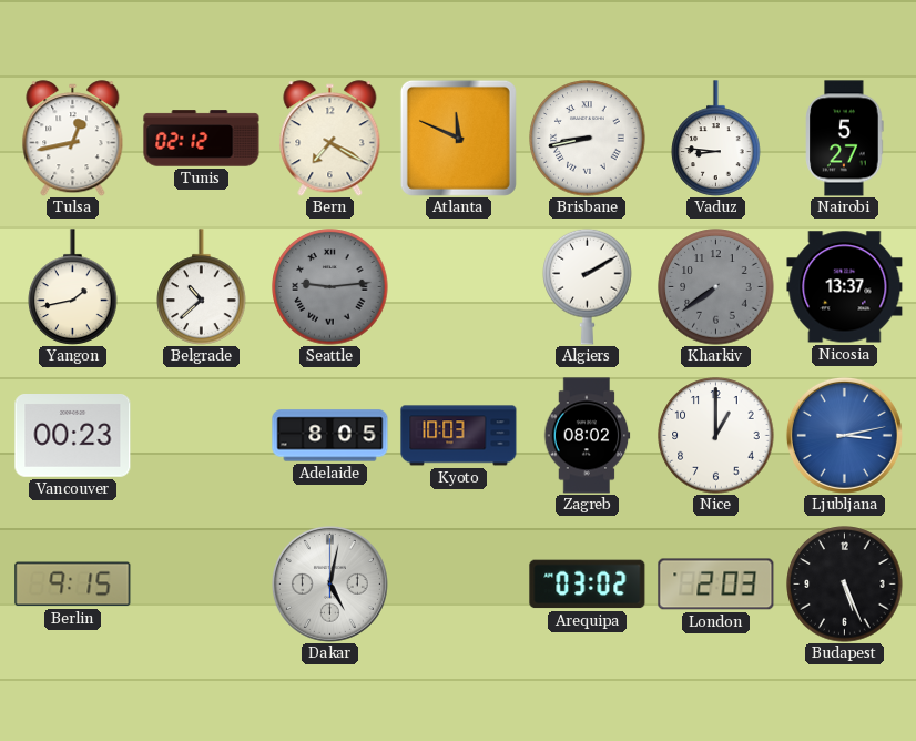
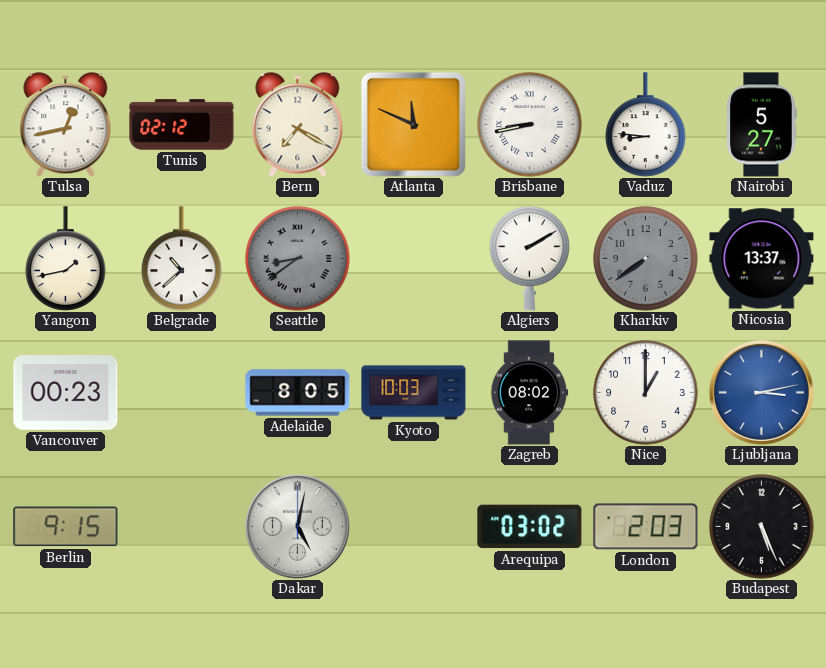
Seattle: 9:14 -> 8:39 (298, 259)
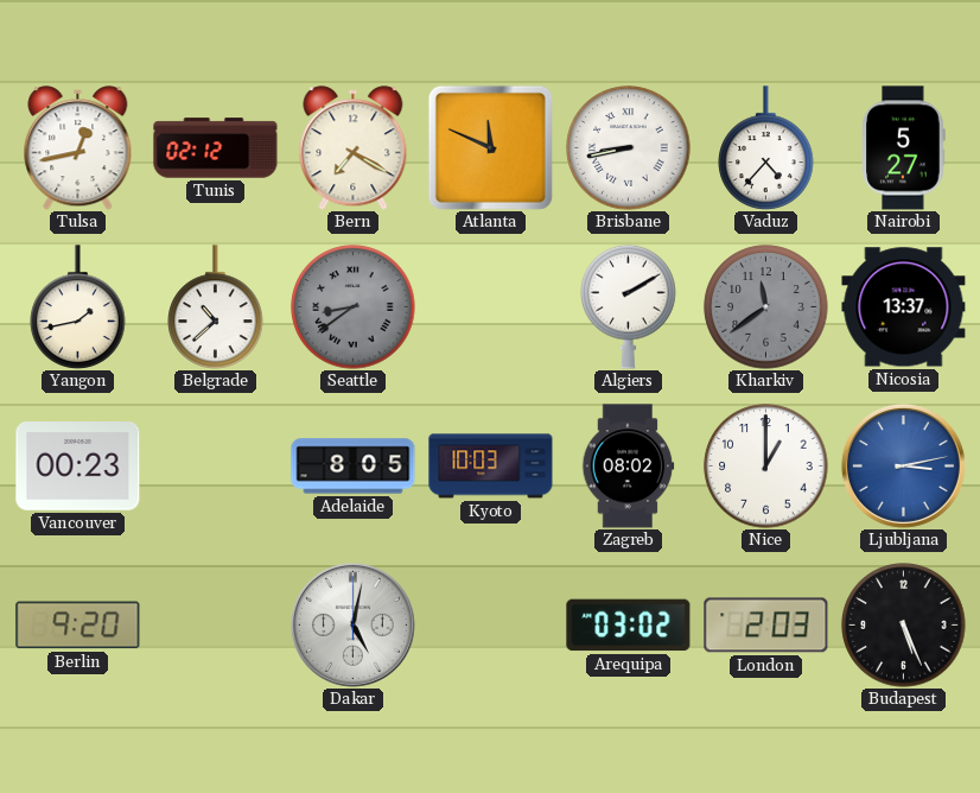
Vaduz: 8:46 -> 4:37 (766, 148)
Kharkiv: 7:39 -> 11:39 (766, 307)
Berlin: 9:15 -> 9:20 (78, 626)
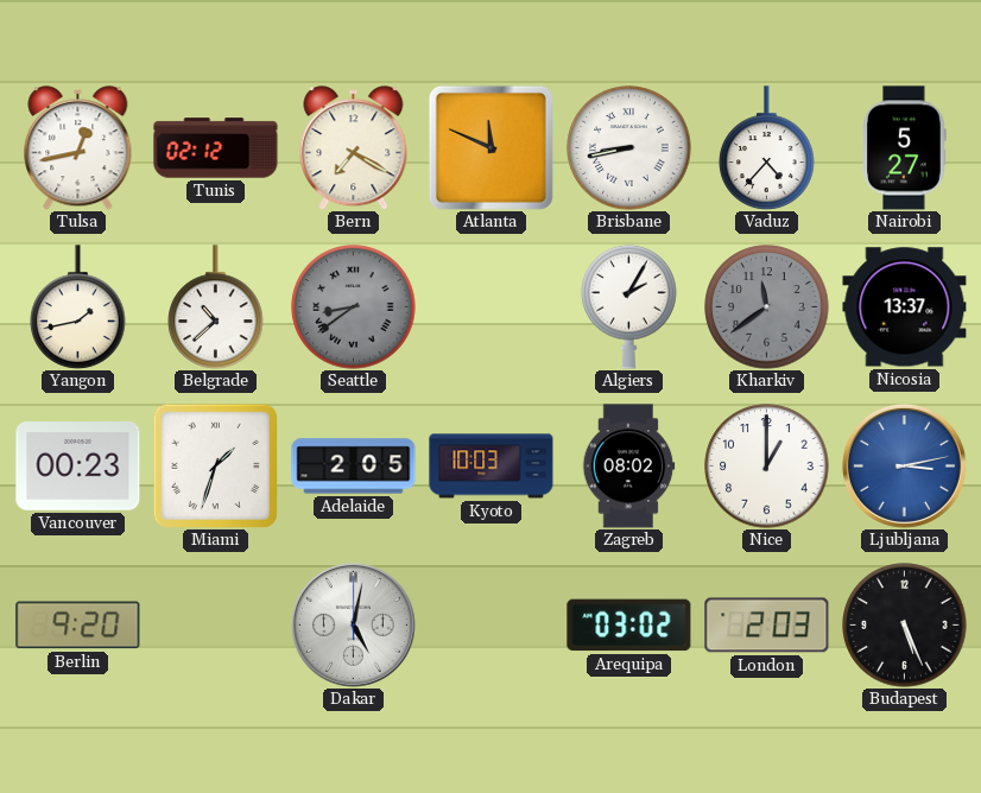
Algiers: 2:10 -> 2:05 (629, 306)
Miami: none -> 1:33 (215, 465)
Adelaide: 8:05 -> 2:05 (354, 467)
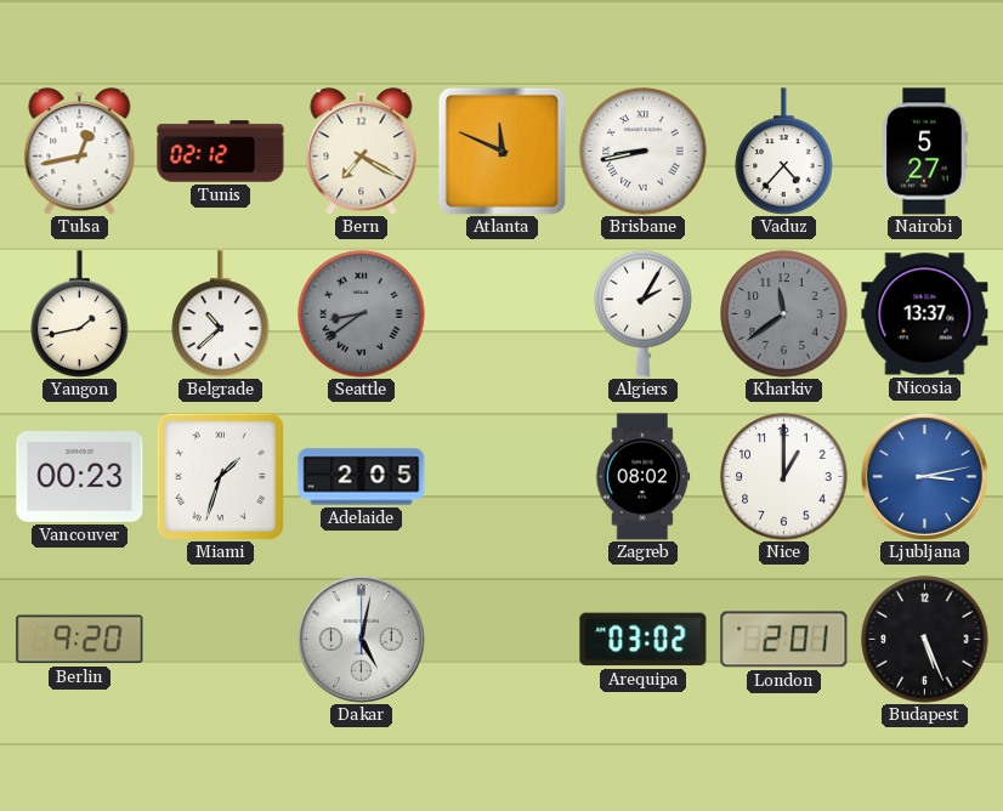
Kyoto: 10:03 -> none (492, 467)
London: 2:03 -> 2:01 (784, 640)
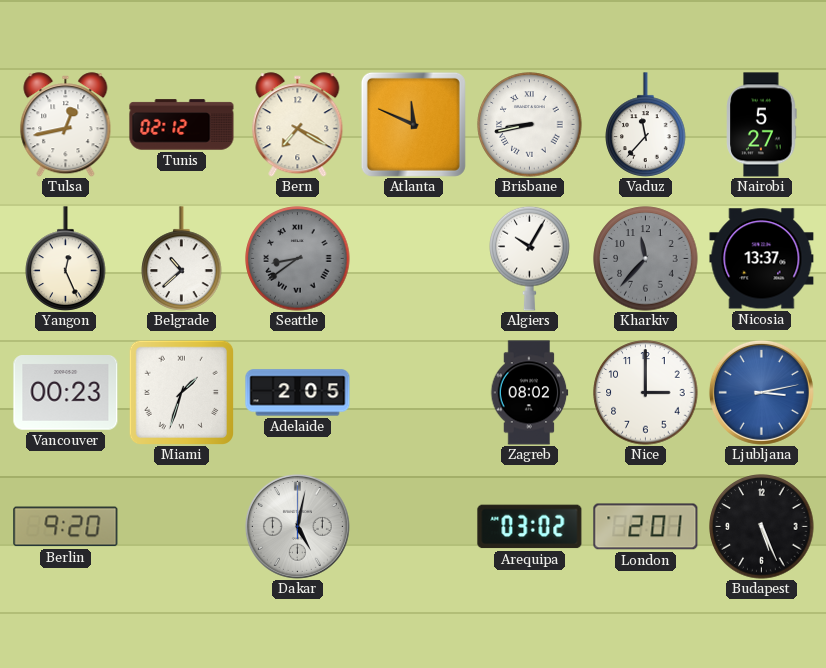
Vaduz: 4:37 -> 11:37 (646, 125)
Yangon: 1:43 -> 12:26 (66, 259)
Algiers: 2:05 -> 10:05 (530, 258)
Kharkiv: 11:39 -> 11:37 (646, 259)
Nice: 1:00 -> 3:00 (646, 393)
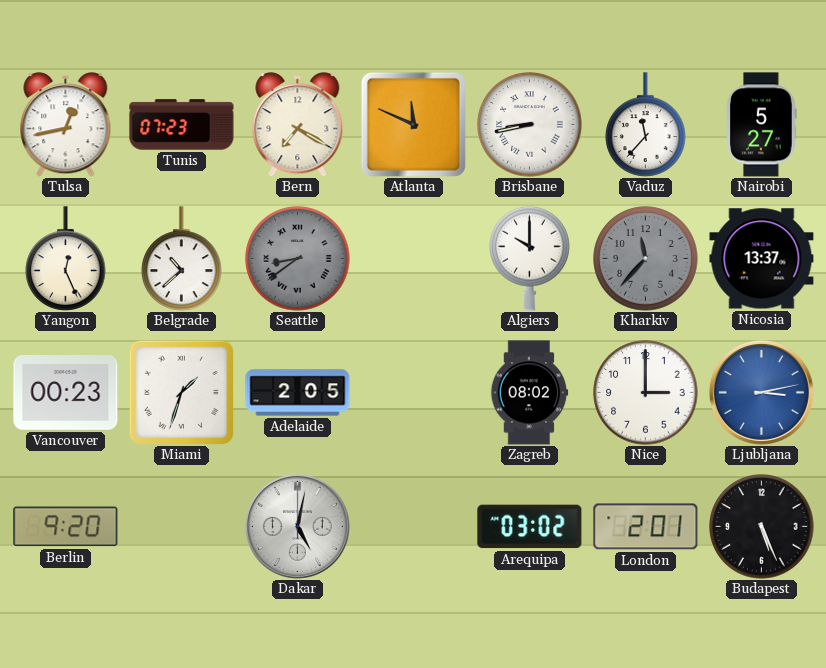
Tunis: 02:12 -> 07:23 (182, 125)
Algiers: 10:05 -> 10:00 (530, 258)
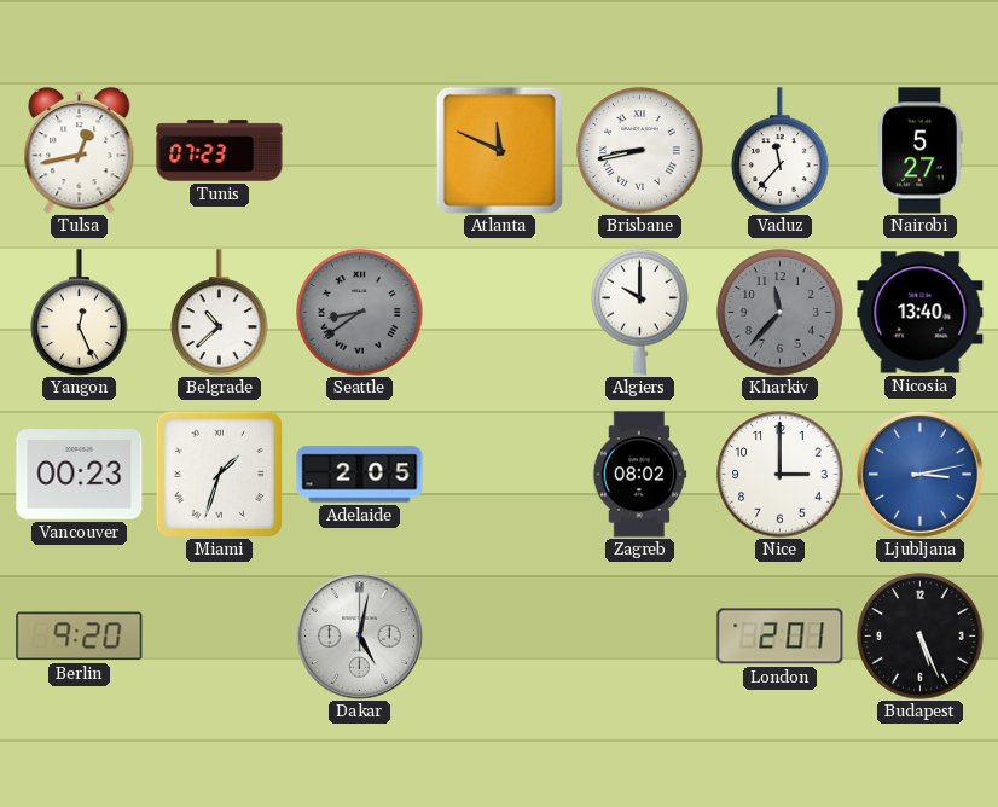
Bern: 7:20 -> none (298, 125)
Nicosia: 13:37 -> 13:40 (921, 313)
Arequipa: 03:02 -> none (530, 527)
